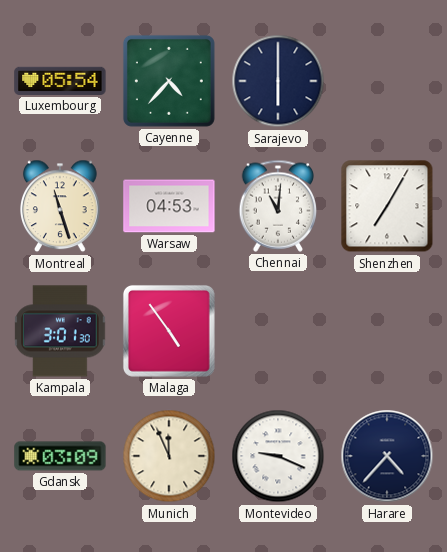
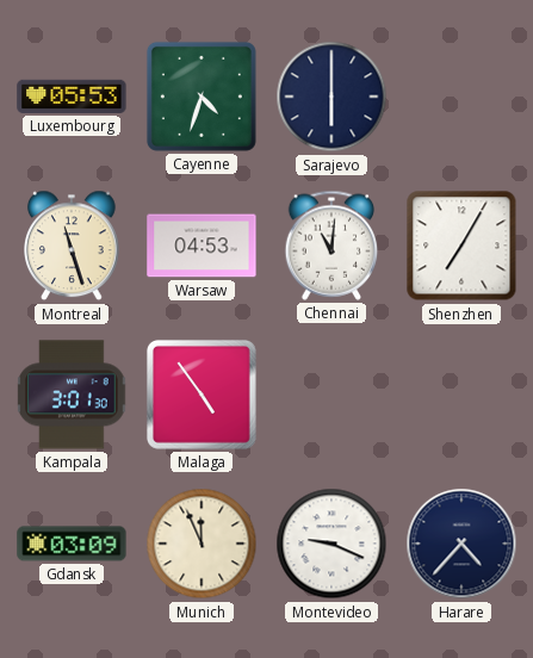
Luxembourg: 05:54 -> 05:53 (72, 97)
Cayenne: 4:37 -> 4:33 (202, 97)
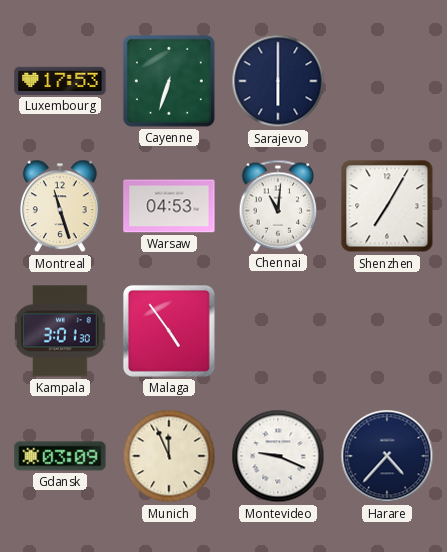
Luxembourg: 05:53 -> 17:53 (60, 81)
Cayenne: 4:33 -> 6:33 (169, 81)
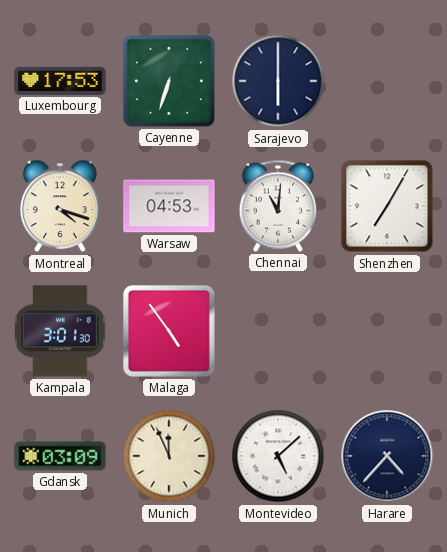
Montreal: 11:27 -> 4:18 (61, 206)
Montevideo: 9:19 -> 5:08 (278, 456)
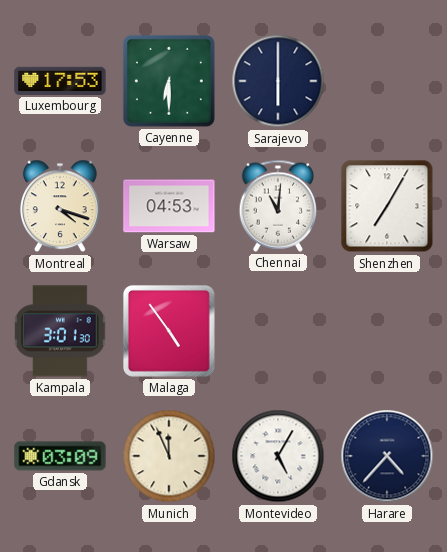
Cayenne: 6:33 -> 6:30 (169, 81)
Montevideo: 5:08 -> 5:05 (278, 456)
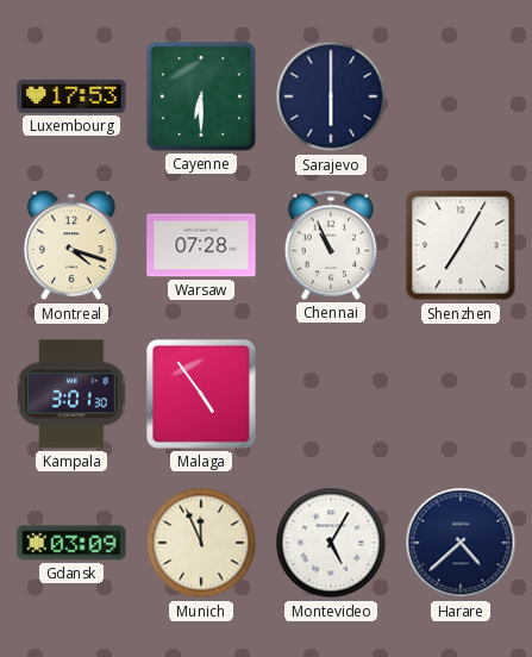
Warsaw: 04:53 -> 07:28 (201, 245)
Chennai: 11:01 -> 10:56 (331, 245)
Harare: 4:37 -> 4:38 (461, 543)
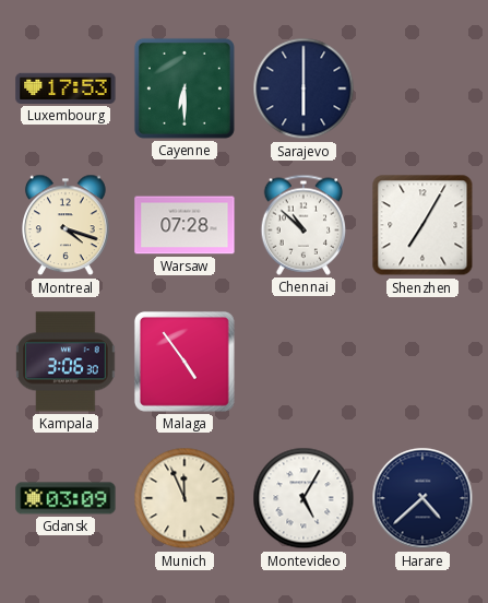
Chennai: 10:56 -> 10:52 (303, 225)
Kampala: 3:01 -> 3:06 (66, 362)
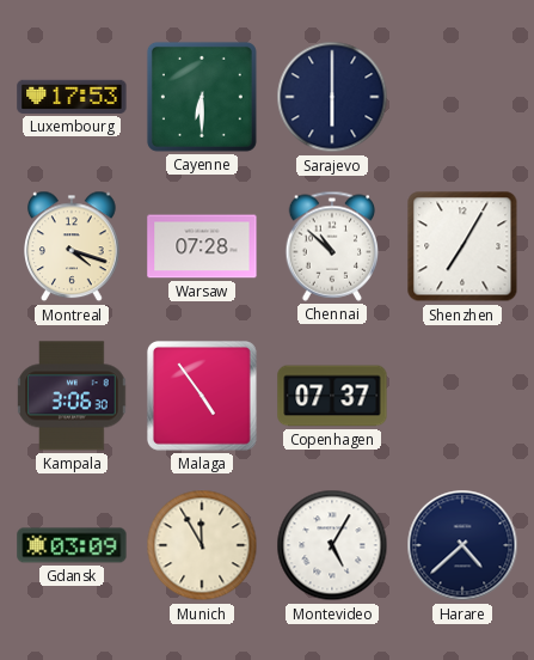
Copenhagen: none -> 07:37 (332, 396)
Munich: 11:56 -> 11:55 (202, 545)
